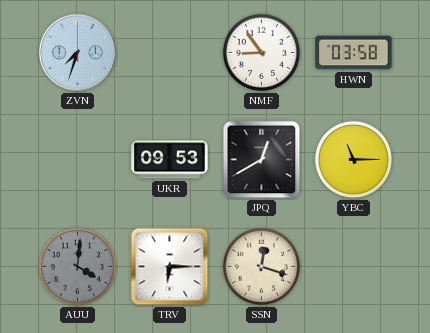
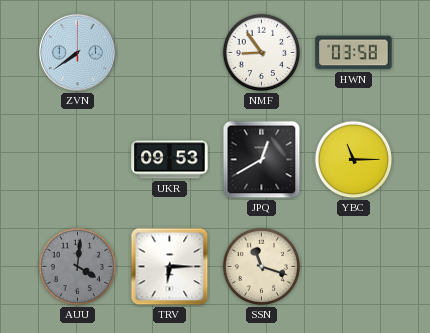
ZVN: 7:33 -> 7:39 (77, 52)
SSN: 12:18 -> 11:18 (262, 267)
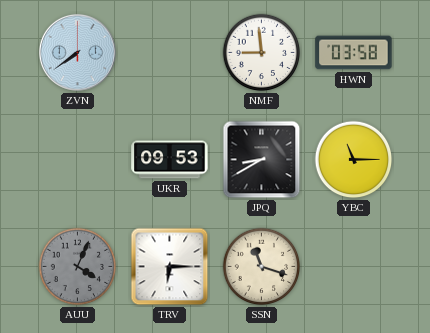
NMF: 8:54 -> 8:59 (262, 53)
JPQ: 12:40 -> 8:40 (262, 160)
AUU: 4:01 -> 4:04 (78, 267)
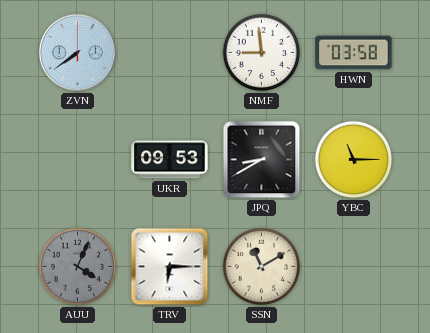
SSN: 11:18 -> 11:10 (262, 267)
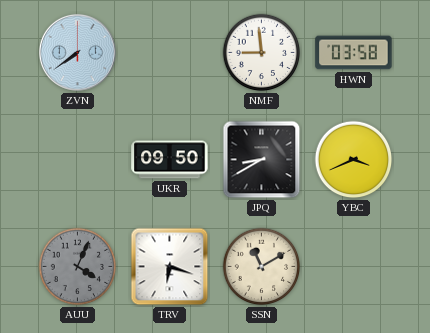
UKR: 09:53 -> 09:50 (170, 160)
YBC: 11:15 -> 3:41 (354, 160)
TRV: 6:15 -> 6:18 (170, 267)
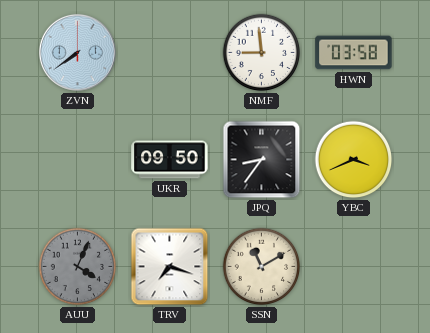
JPQ: 8:40 -> 8:36 (262, 160)
TRV: 6:18 -> 7:18 (170, 267)
